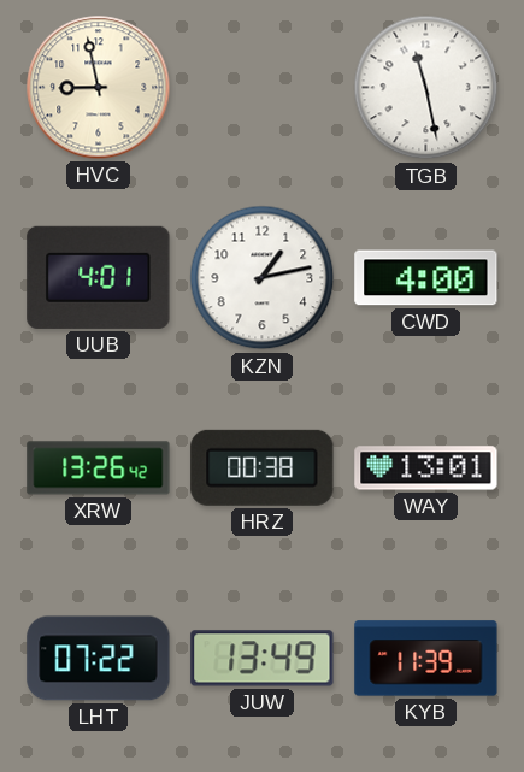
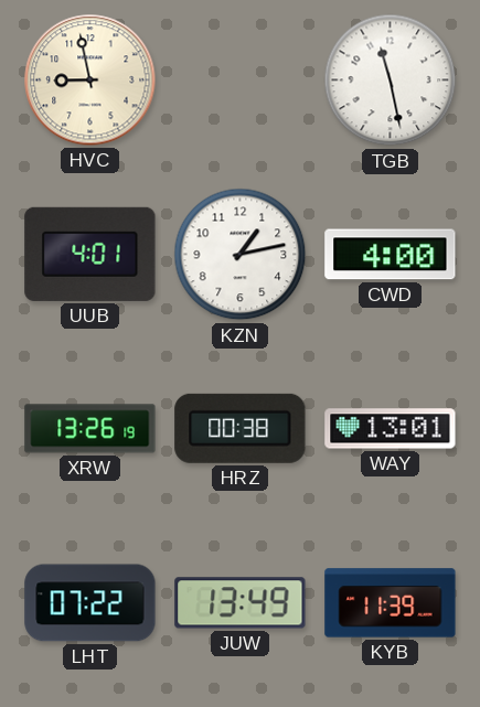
XRW: 13:26:42 -> 13:26:19 (90, 429)
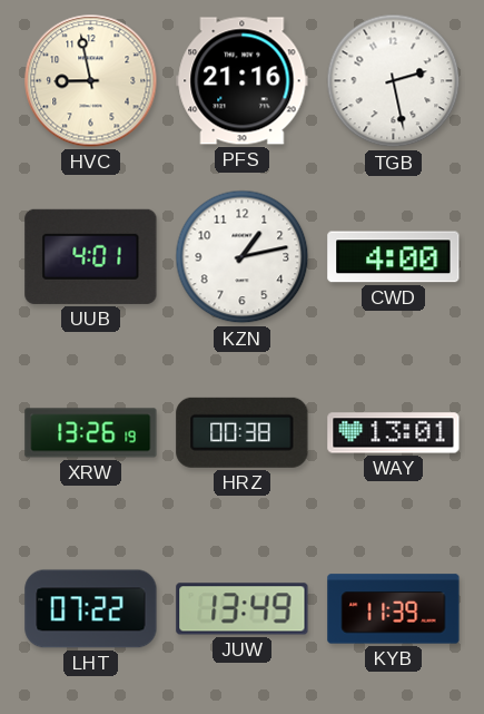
PFS: none -> 21:16 (243, 81)
TGB: 11:28 -> 2:28 (394, 81)
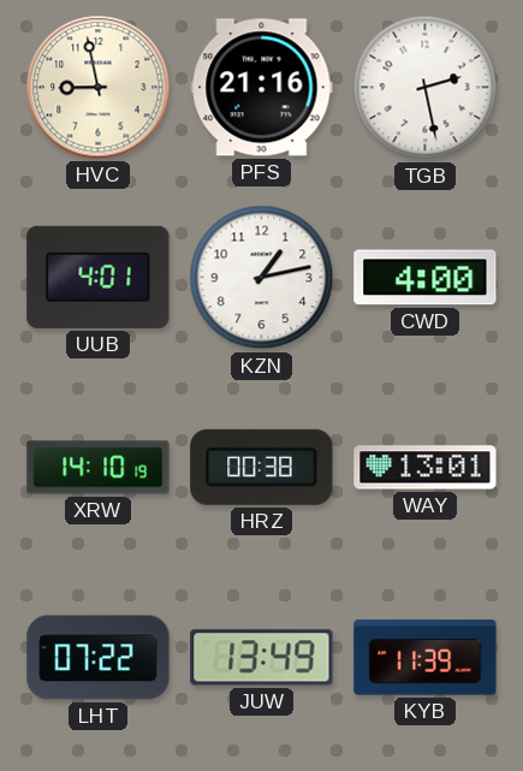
XRW: 13:26 -> 14:10 (99, 468)
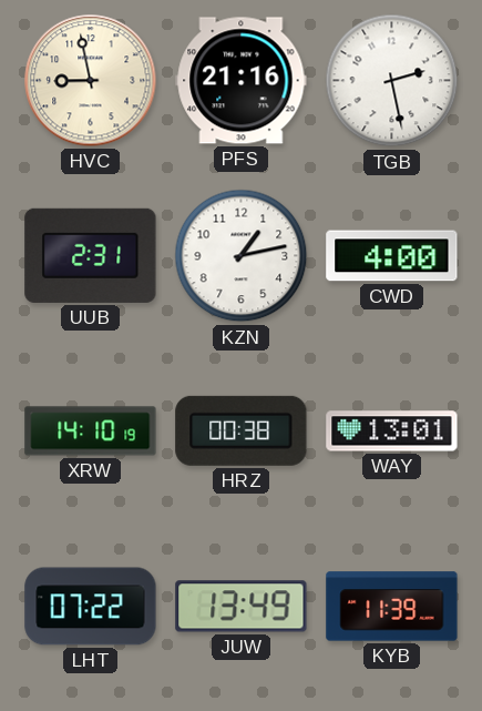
UUB: 4:01 -> 2:31 (91, 255)
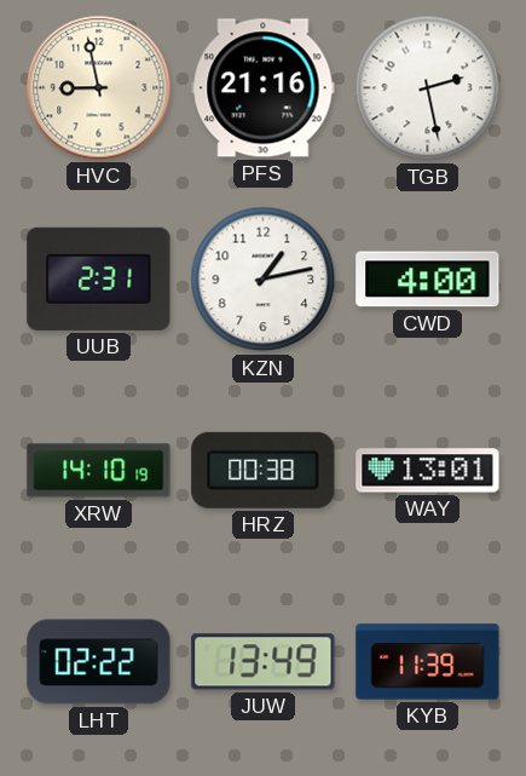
LHT: 07:22 -> 02:22 (99, 662)
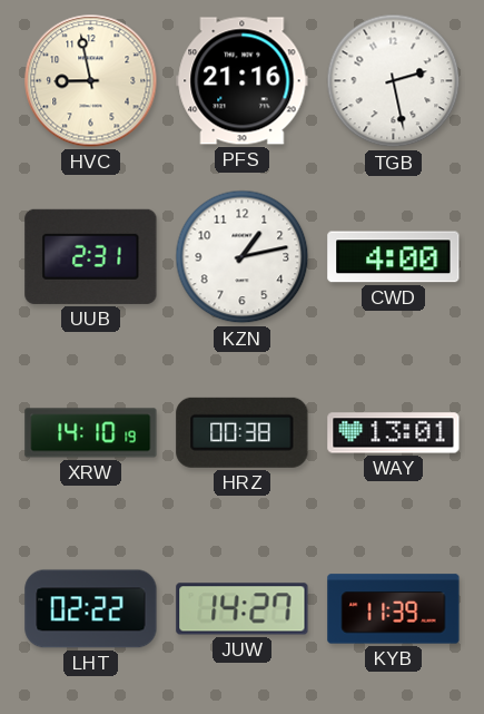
JUW: 13:49 -> 14:27 (243, 609)
